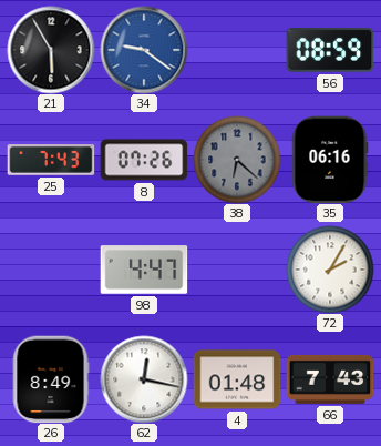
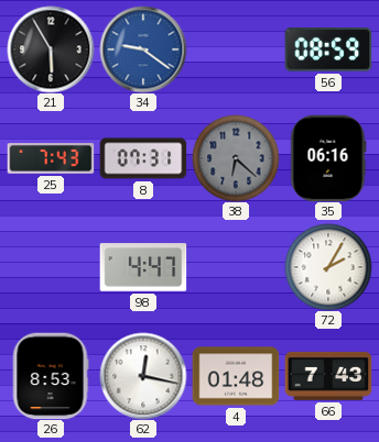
8: 07:26 -> 07:31 (143, 158)
26: 8:49 -> 8:53 (51, 376)
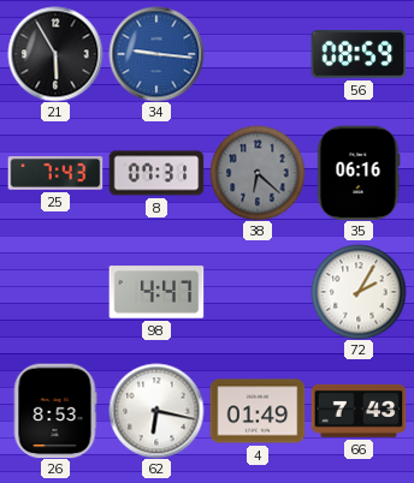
34: 9:21 -> 9:16 (156, 54)
62: 12:17 -> 6:17 (156, 411)
4: 01:48 -> 01:49 (258, 411)
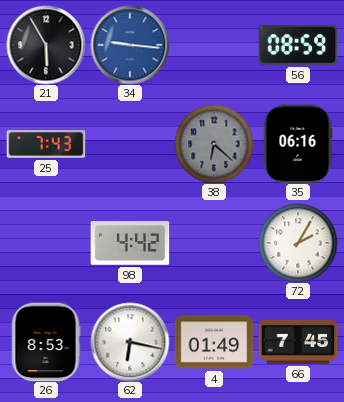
8: 07:31 -> none (156, 173)
98: 4:47 -> 4:42 (130, 243)
66: 7:43 -> 7:45 (298, 342)
